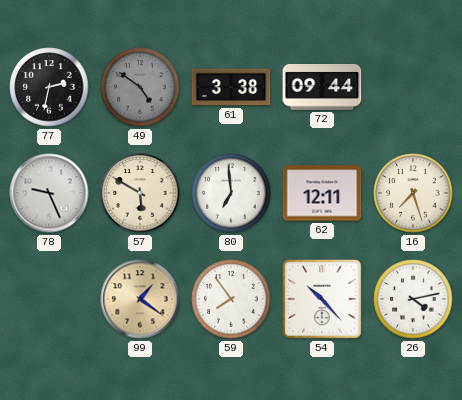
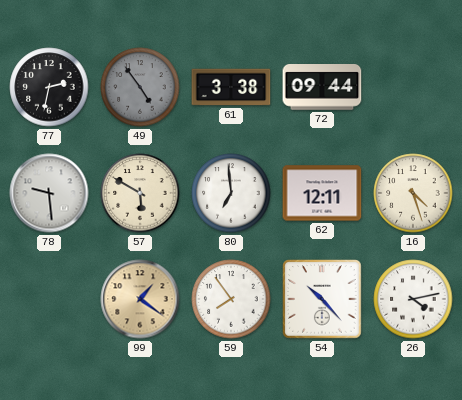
49: 4:51 -> 4:54 (140, 87)
78: 9:26 -> 9:29 (49, 193)
16: 7:27 -> 4:27 (413, 193)
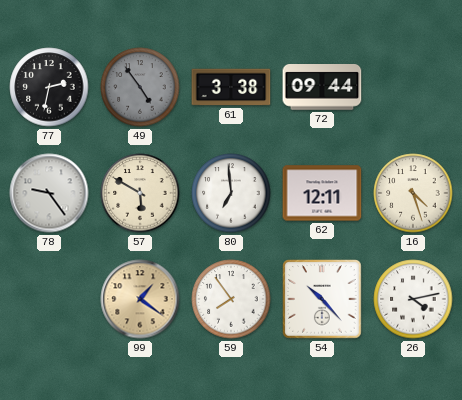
78: 9:29 -> 9:24 (49, 193)
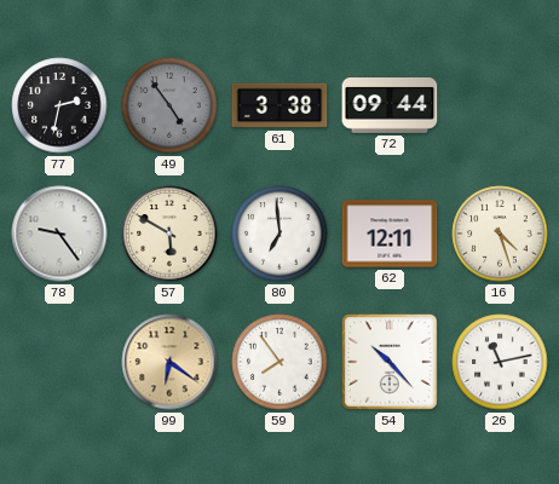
99: 1:21 -> 6:21 (169, 362)
26: 4:13 -> 11:13 (500, 362)
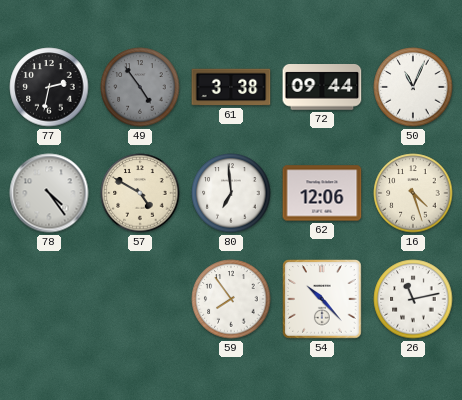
50: none -> 11:04 (413, 87)
78: 9:24 -> 4:24 (49, 193)
57: 5:50 -> 4:50 (140, 193)
62: 12:11 -> 12:06 (322, 193)
99: 6:21 -> none (169, 362)
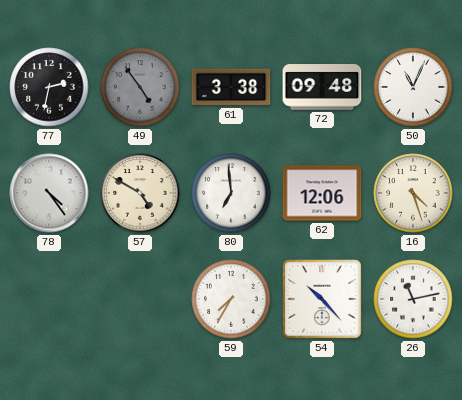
72: 09:44 -> 09:48 (322, 87)
59: 7:54 -> 7:35 (231, 299)
